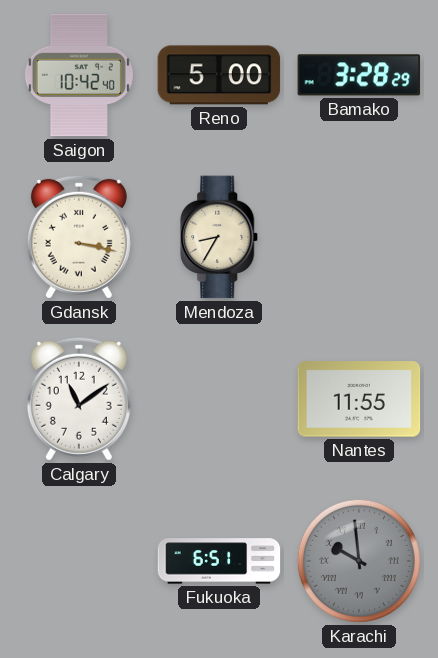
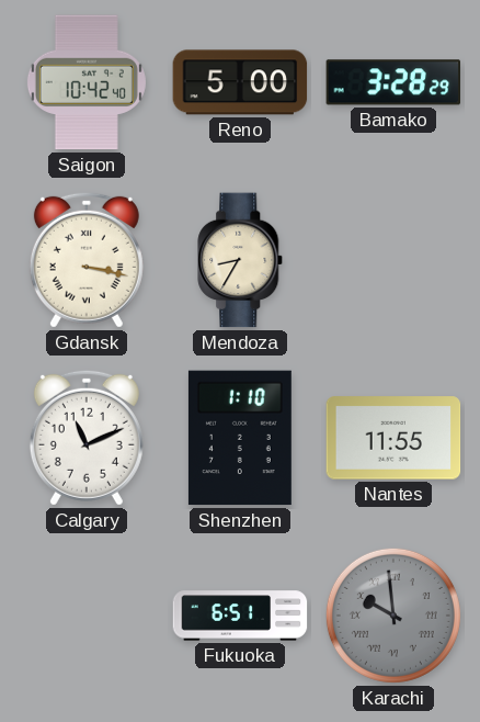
Calgary: 11:09 -> 11:11 (87, 438)
Shenzhen: none -> 1:10 (240, 438)
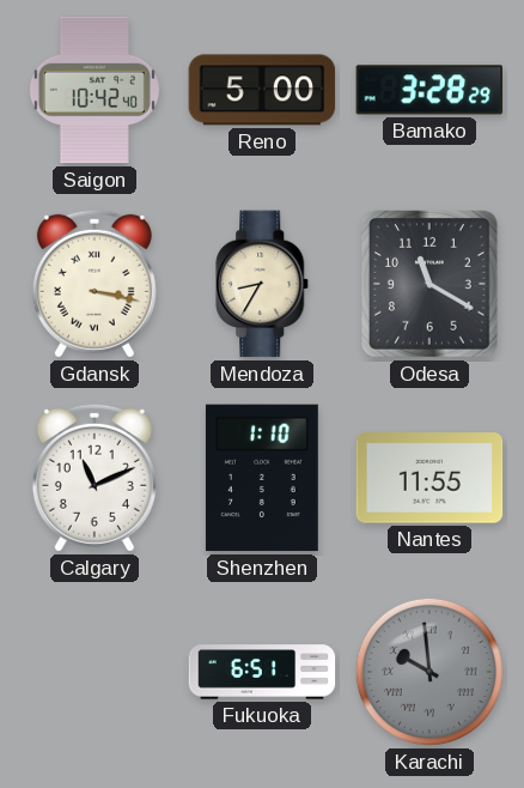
Odesa: none -> 11:20 (431, 285)
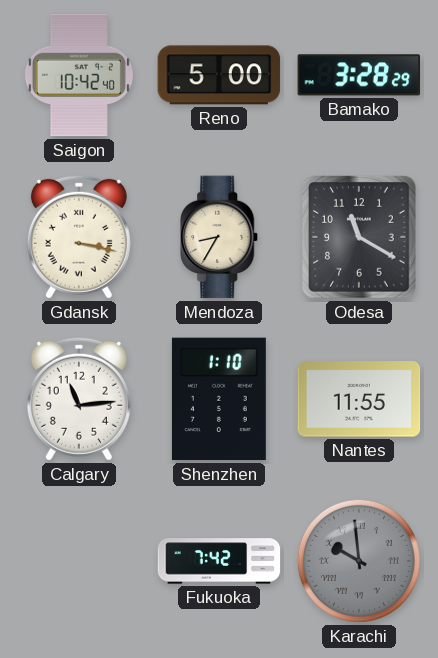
Calgary: 11:11 -> 11:14 (79, 399)
Fukuoka: 6:51 -> 7:42 (219, 561)
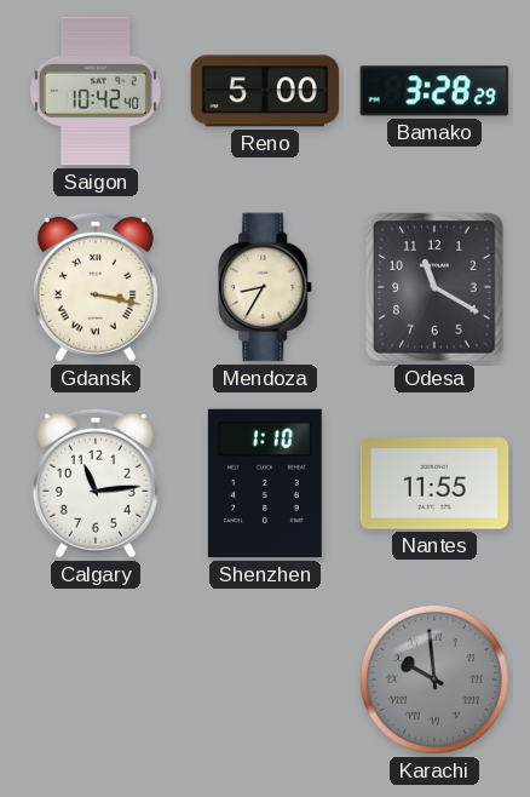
Fukuoka: 7:42 -> none (219, 561)
